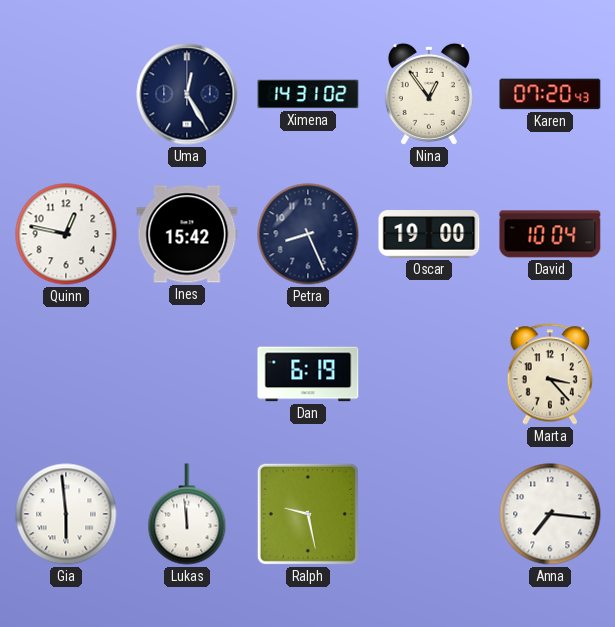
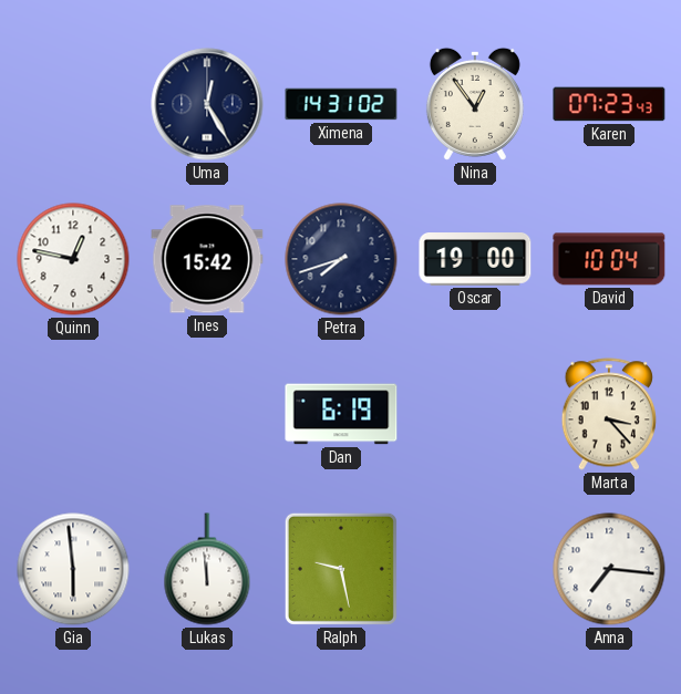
Karen: 07:20 -> 07:23 (609, 104)
Petra: 8:26 -> 7:42 (341, 259)
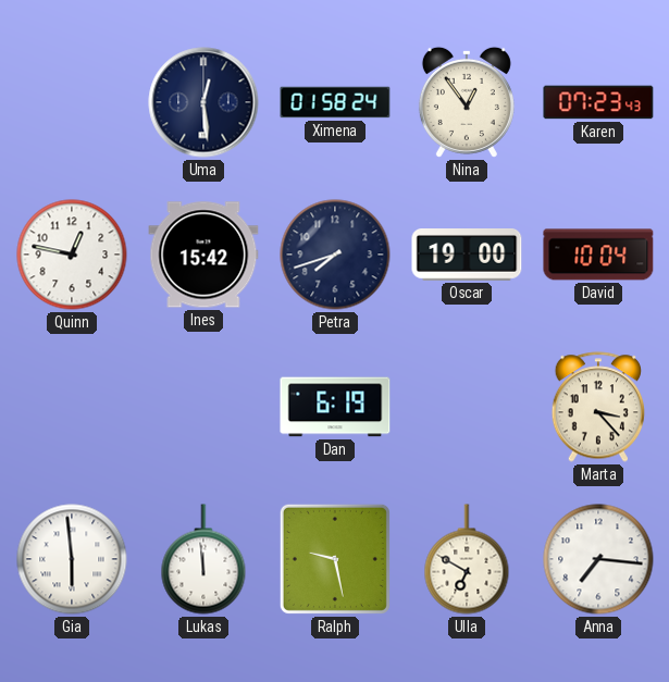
Uma: 12:25 -> 12:29 (203, 102)
Ximena: 14:31 -> 01:58 (335, 102)
Ulla: none -> 6:50 (467, 559)
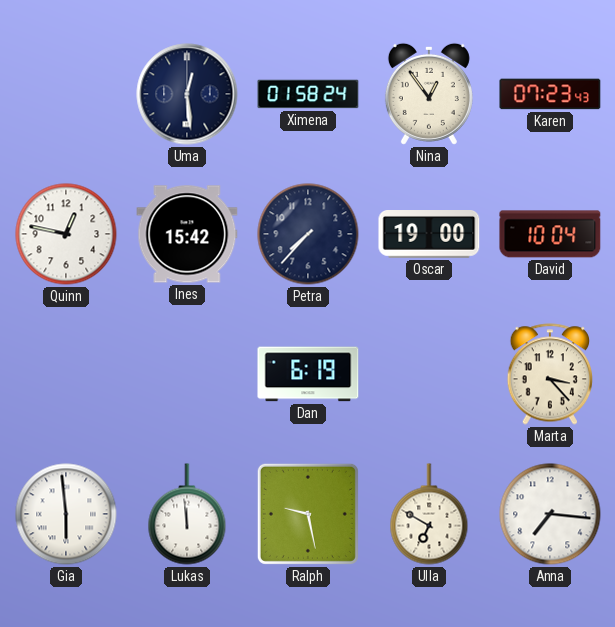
Petra: 7:42 -> 7:37 (308, 234)
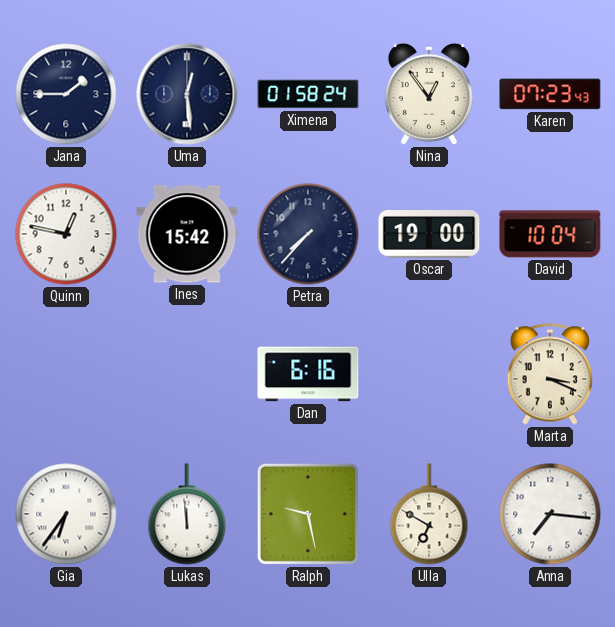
Jana: none -> 1:45 (66, 94)
Dan: 6:19 -> 6:16 (308, 374)
Marta: 3:23 -> 3:19 (549, 374)
Gia: 5:59 -> 6:36 (66, 514)
